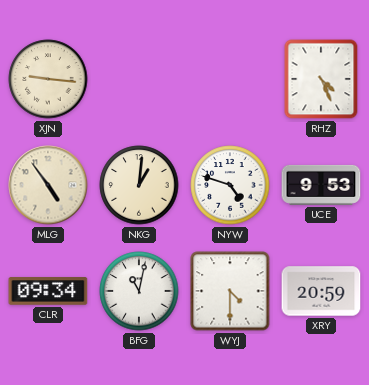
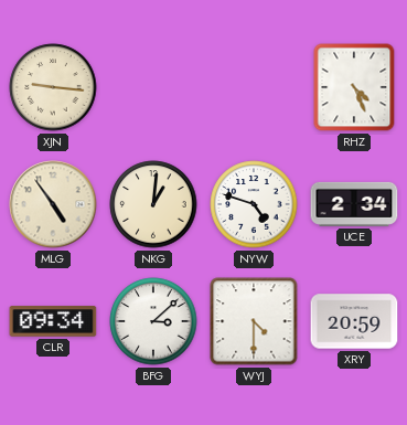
UCE: 9:53 -> 2:34 (354, 204)
BFG: 11:02 -> 3:08 (153, 321)
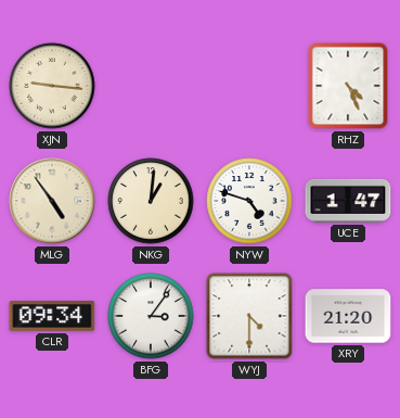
UCE: 2:34 -> 1:47 (348, 201)
BFG: 3:08 -> 3:06 (151, 316)
XRY: 20:59 -> 21:20 (348, 316)
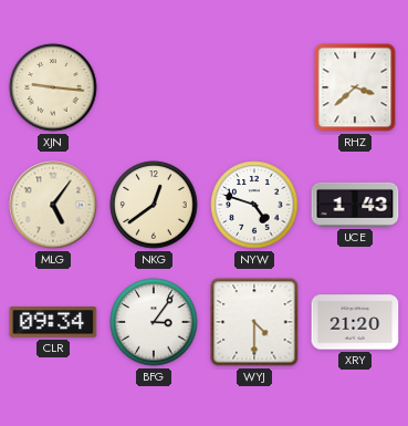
RHZ: 4:26 -> 3:38 (355, 87)
MLG: 4:54 -> 5:06 (53, 205)
NKG: 1:01 -> 12:39 (154, 205)
UCE: 1:47 -> 1:43 (355, 205)
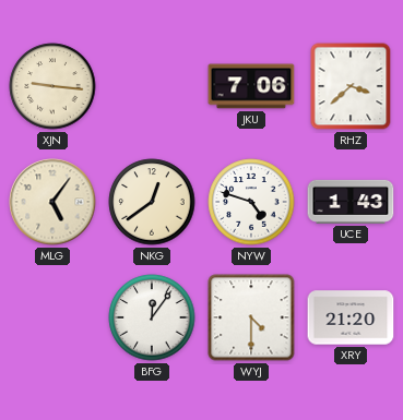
JKU: none -> 7:06 (251, 86)
CLR: 09:34 -> none (53, 322)
BFG: 3:06 -> 12:06 (152, 317)
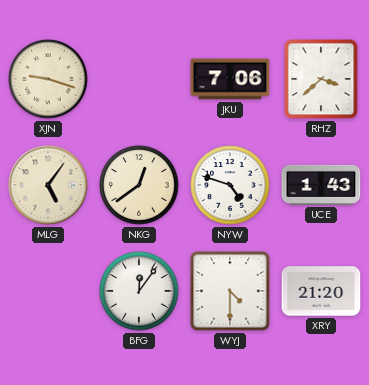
XJN: 9:16 -> 9:18 (48, 79)
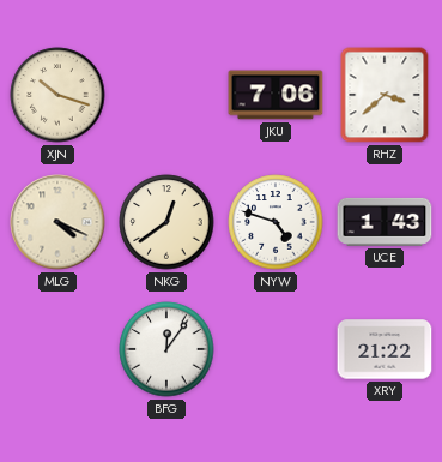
XJN: 9:18 -> 10:18 (57, 95)
MLG: 5:06 -> 4:19 (57, 222)
WYJ: 4:30 -> none (230, 291)
XRY: 21:20 -> 21:22 (385, 349)
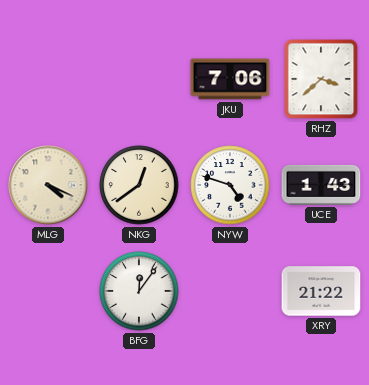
XJN: 10:18 -> none (57, 95)
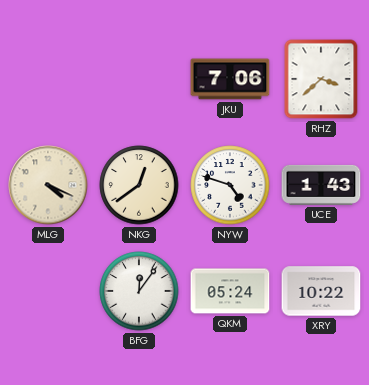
QKM: none -> 05:24 (230, 291)
XRY: 21:22 -> 10:22 (321, 291)
